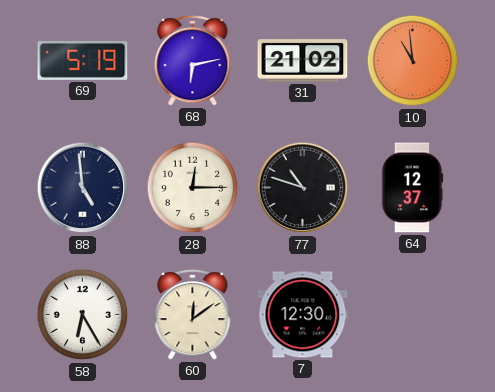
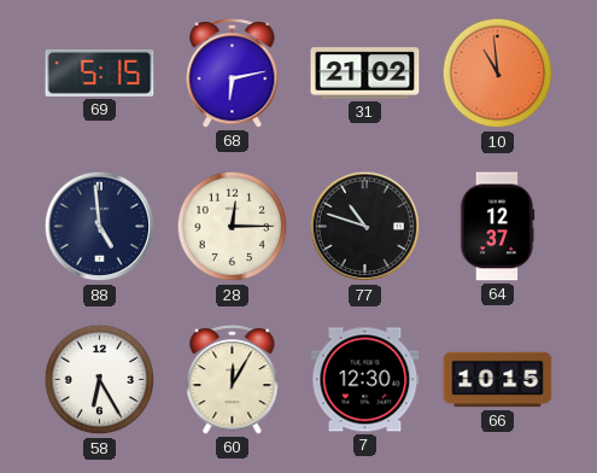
69: 5:19 -> 5:15 (100, 72)
60: 12:09 -> 12:05 (233, 380)
66: none -> 10:15 (498, 380)
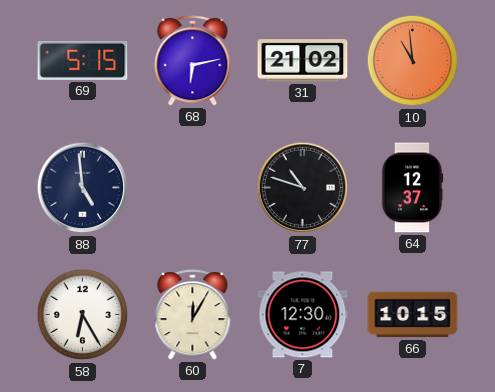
28: 12:15 -> none (233, 227)
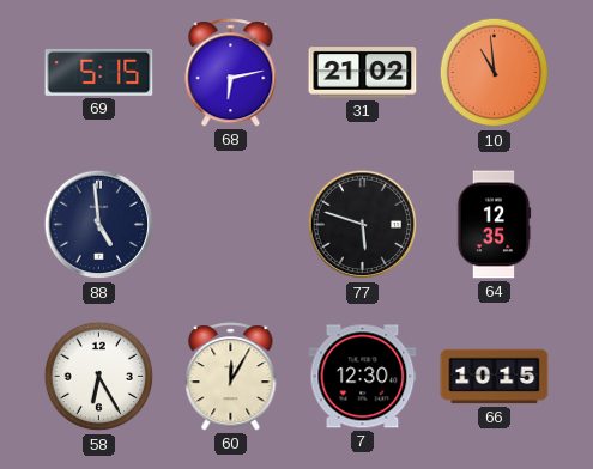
77: 10:48 -> 5:48 (363, 225)
64: 12:37 -> 12:35 (494, 225)
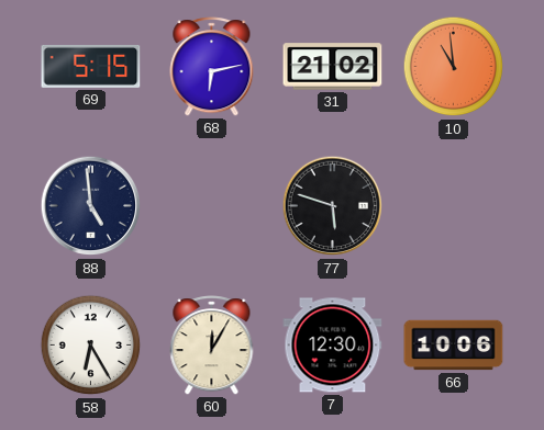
64: 12:35 -> none (494, 225)
66: 10:15 -> 10:06 (454, 346)
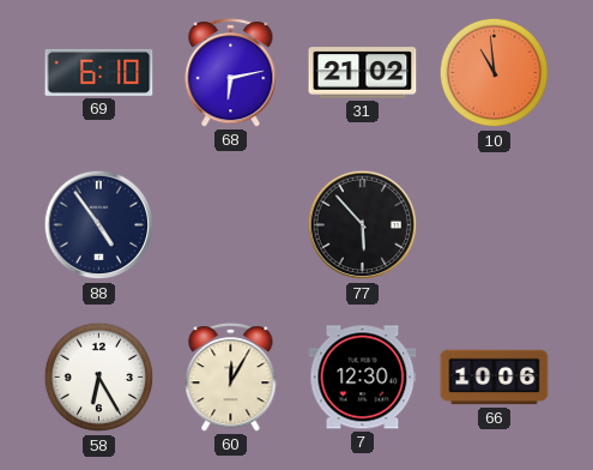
69: 5:15 -> 6:10 (99, 72)
88: 4:59 -> 4:54 (99, 225)
77: 5:48 -> 5:53 (363, 225)
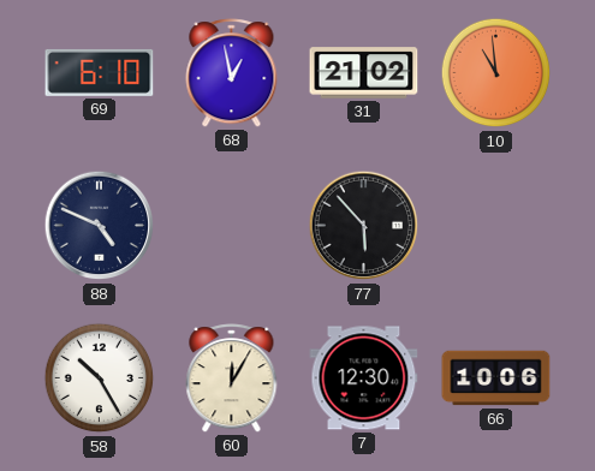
68: 6:13 -> 12:58 (232, 73)
88: 4:54 -> 4:49 (100, 226)
58: 6:25 -> 10:25 (100, 378)
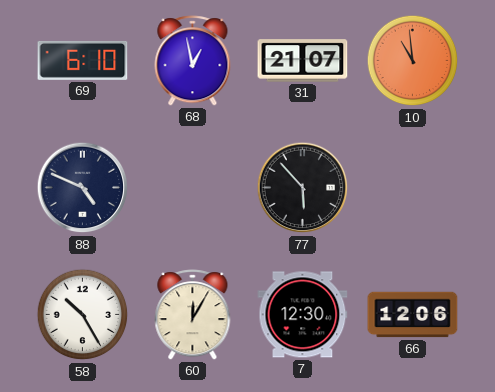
31: 21:02 -> 21:07 (303, 61)
66: 10:06 -> 12:06 (413, 315)
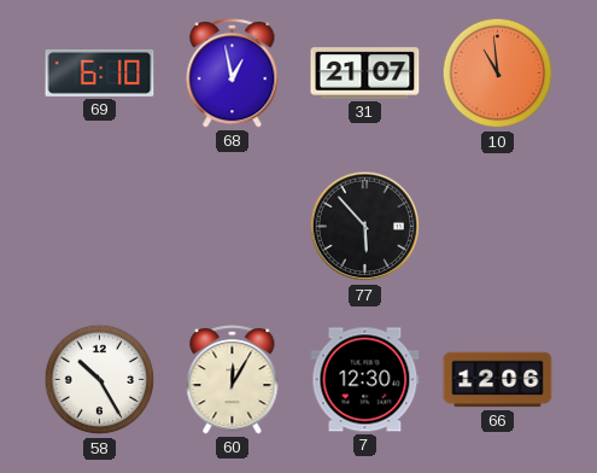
88: 4:49 -> none (83, 188)
